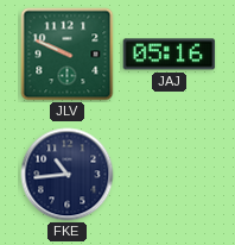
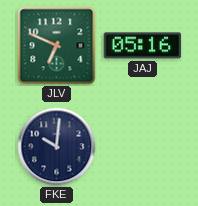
JLV: 9:49 -> 6:49 (57, 46)
FKE: 10:44 -> 10:01 (57, 147)
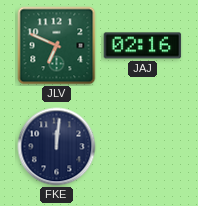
JAJ: 05:16 -> 02:16 (143, 46)
FKE: 10:01 -> 12:01 (57, 147)
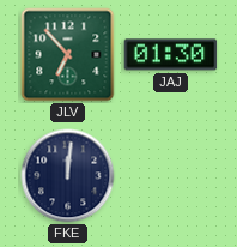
JLV: 6:49 -> 6:53 (68, 55)
JAJ: 02:16 -> 01:30 (171, 55)
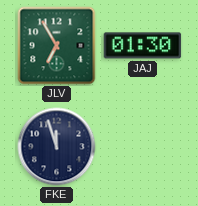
JLV: 6:53 -> 6:55 (57, 46)
FKE: 12:01 -> 11:57 (57, 147)
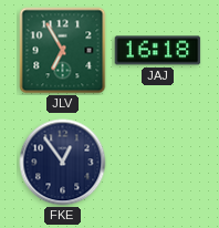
JAJ: 01:30 -> 16:18 (158, 51)
FKE: 11:57 -> 12:54 (63, 163)
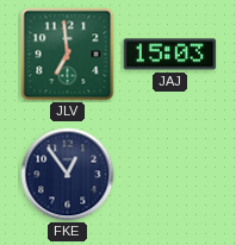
JLV: 6:55 -> 6:59 (68, 55)
JAJ: 16:18 -> 15:03 (170, 55)
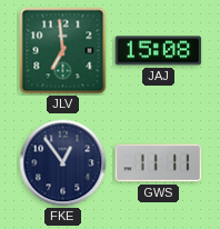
JAJ: 15:03 -> 15:08 (159, 51)
GWS: none -> 11:11 (159, 163)
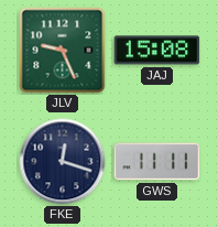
JLV: 6:59 -> 9:26 (63, 51)
FKE: 12:54 -> 12:18 (63, 162)
